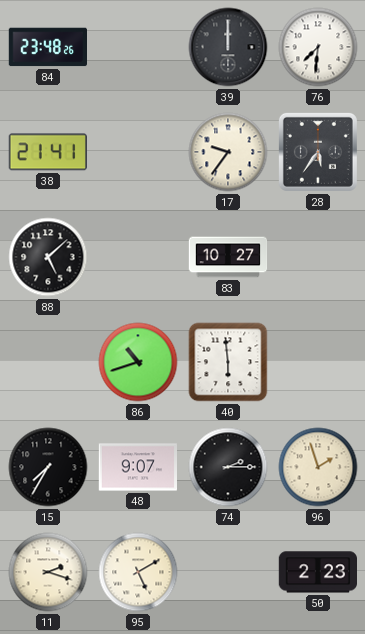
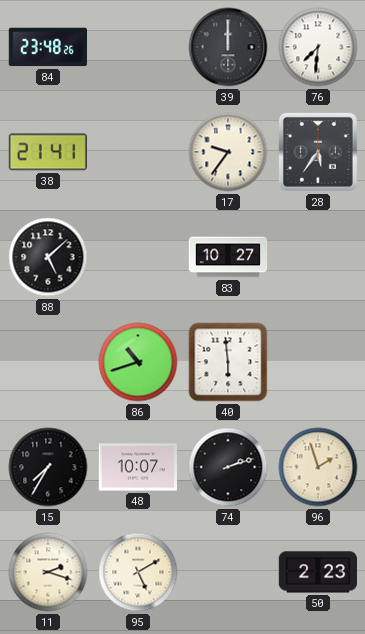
48: 9:07 -> 10:07 (137, 467)
74: 2:15 -> 2:12 (228, 467)
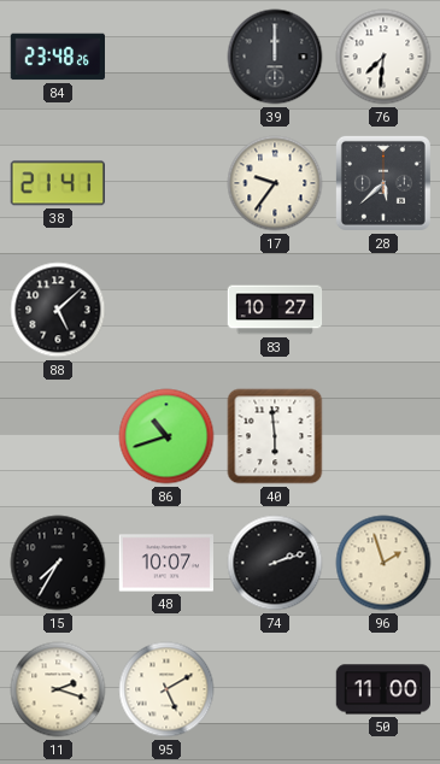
28: 5:36 -> 5:38 (383, 183)
50: 2:23 -> 11:00 (382, 689)
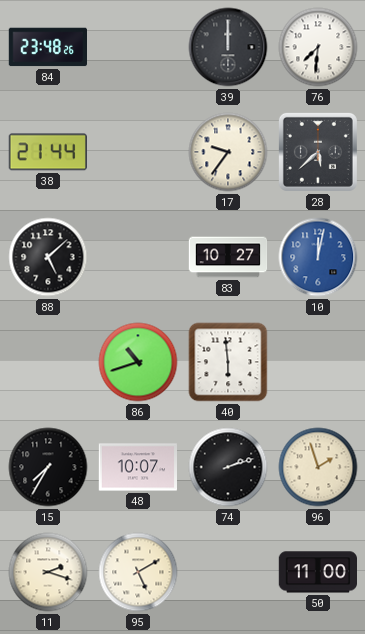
38: 21:41 -> 21:44 (48, 152)
10: none -> 12:02 (318, 257)
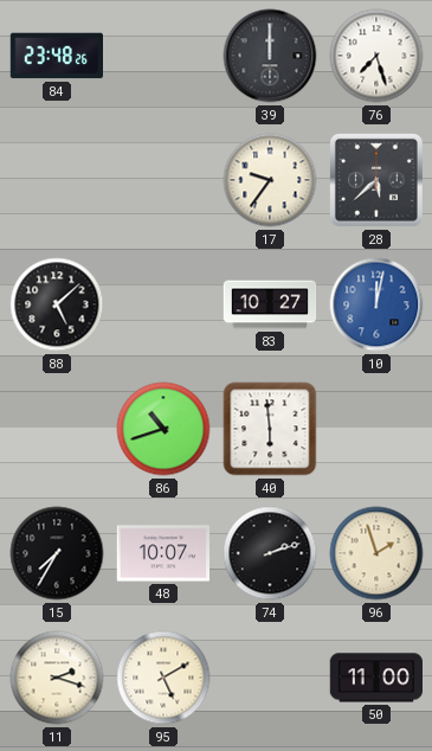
76: 7:31 -> 7:27 (376, 56)
38: 21:44 -> none (48, 152)
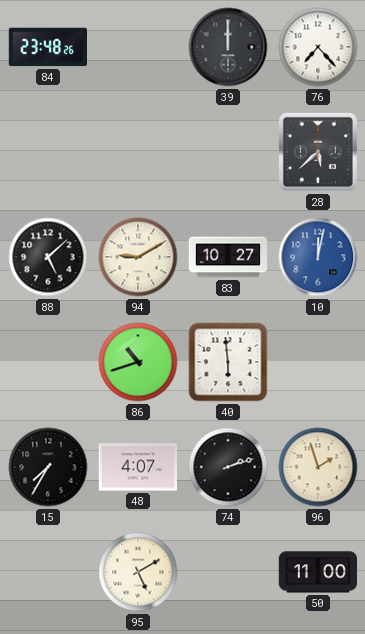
76: 7:27 -> 7:23 (318, 47)
17: 9:36 -> none (270, 180)
94: none -> 9:10 (138, 257)
48: 10:07 -> 4:07 (137, 467)
11: 2:18 -> none (57, 678)
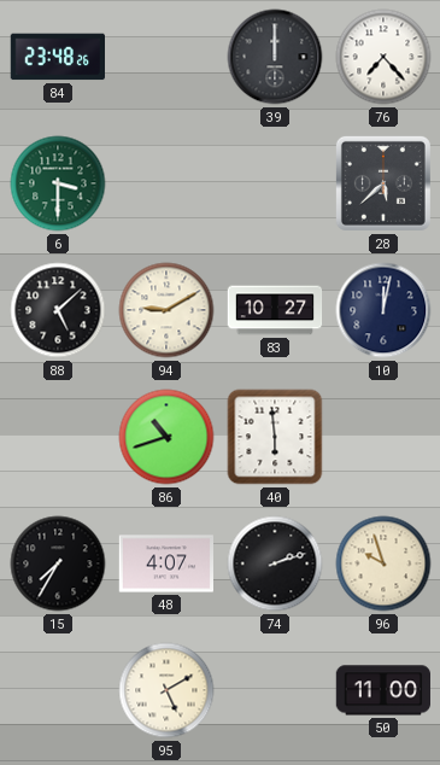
6: none -> 3:30 (58, 183)
10 dial: blue -> navy (383, 310)
96: 1:57 -> 9:57 (383, 563)
